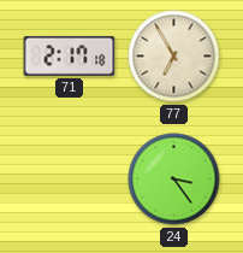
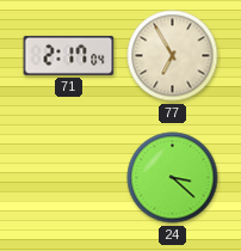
71: 2:17:18 -> 2:17:04 (69, 55)
24: 3:24 -> 3:22 (173, 178)
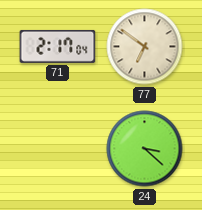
77: 6:55 -> 6:51 (145, 47)
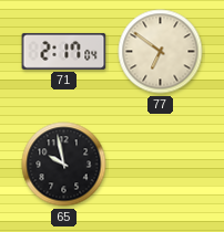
65: none -> 9:58 (64, 165)
24: 3:22 -> none (145, 149)
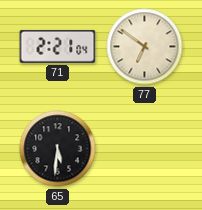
71: 2:17 -> 2:21 (58, 46)
65: 9:58 -> 5:31 (58, 149)
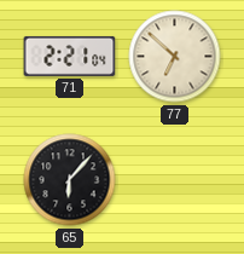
77: 6:51 -> 6:52 (175, 57)
65: 5:31 -> 6:07 (70, 180)
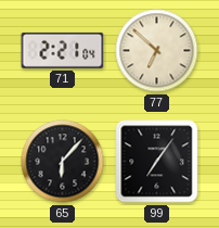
99: none -> 7:06 (157, 162)
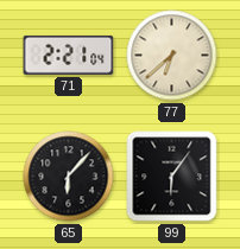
77: 6:52 -> 6:38 (172, 56)
99: 7:06 -> 6:06 (172, 177)
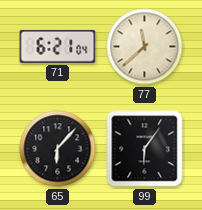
71: 2:21 -> 6:21 (58, 46)
77: 6:38 -> 11:38 (145, 47)
